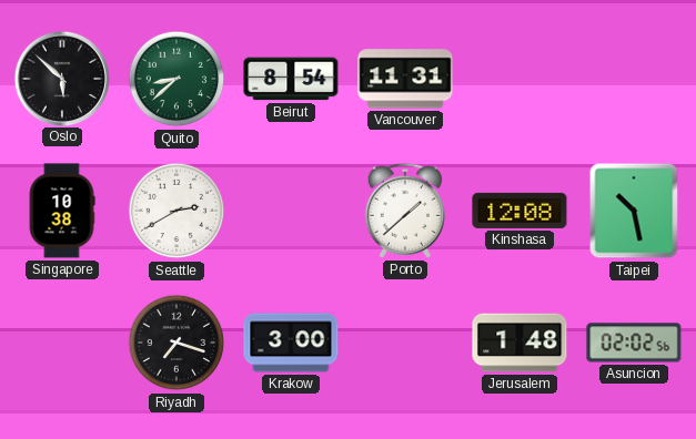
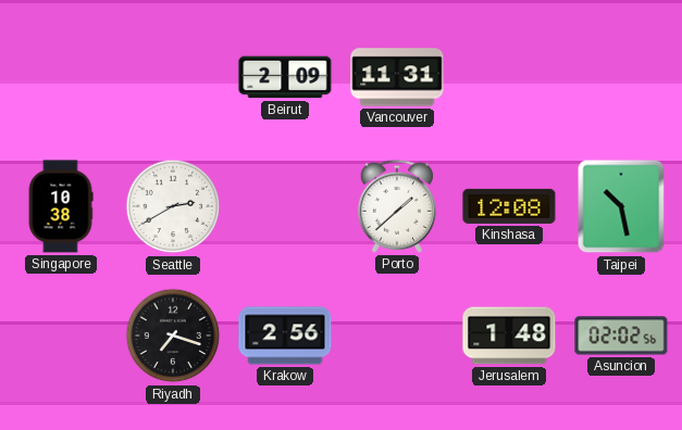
Oslo: 5:52 -> none (61, 78)
Quito: 8:38 -> none (176, 79)
Beirut: 8:54 -> 2:09 (285, 77)
Krakow: 3:00 -> 2:56 (285, 336)
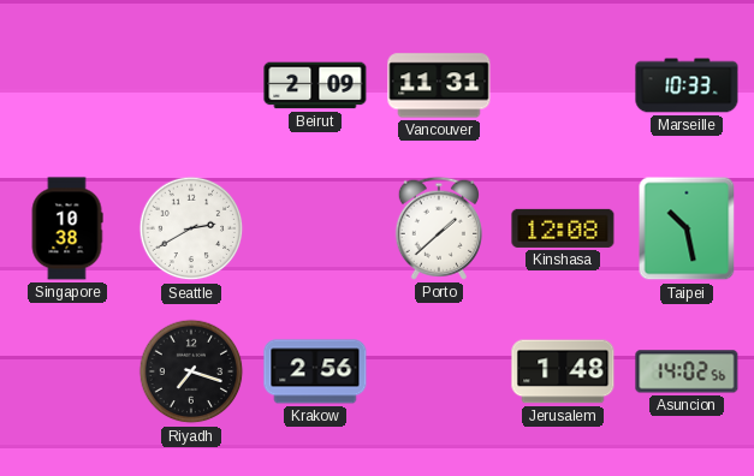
Marseille: none -> 10:33 (687, 85)
Asuncion: 02:02 -> 14:02 (687, 371)
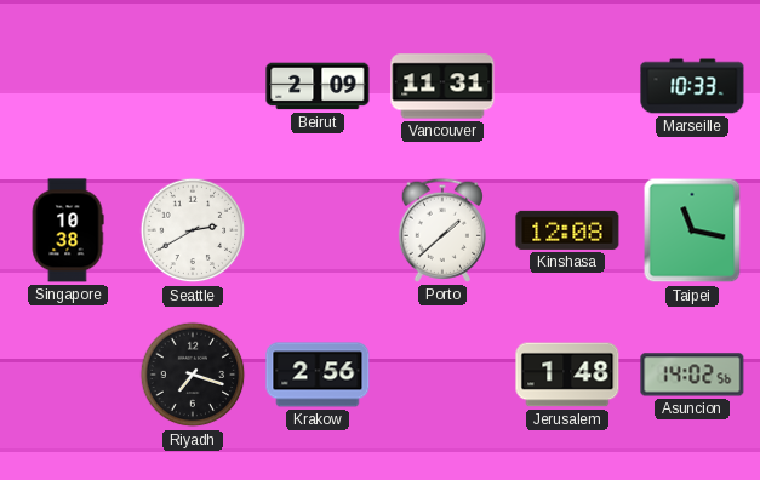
Taipei: 10:28 -> 11:17 (692, 230)
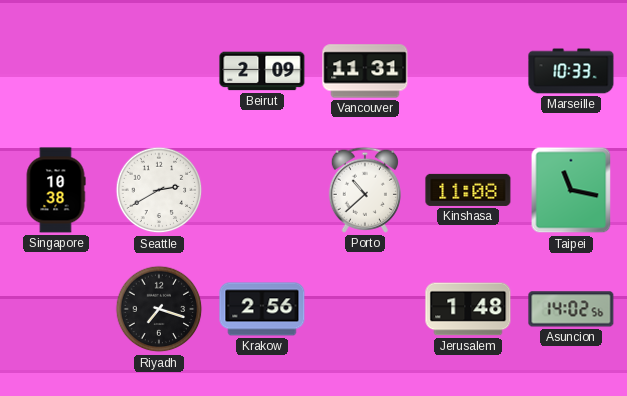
Porto: 1:38 -> 10:38 (364, 190)
Kinshasa: 12:08 -> 11:08 (468, 190)
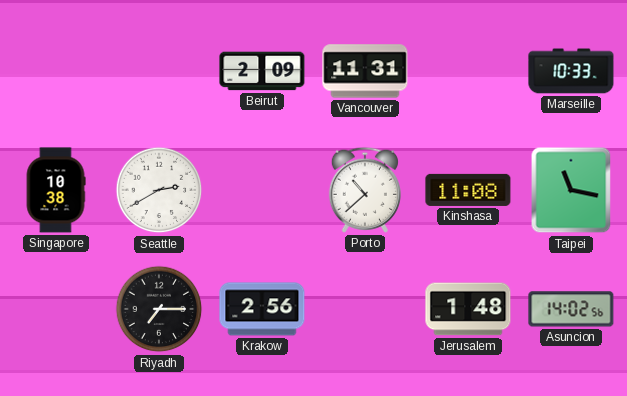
Riyadh: 7:18 -> 7:15 (159, 309)
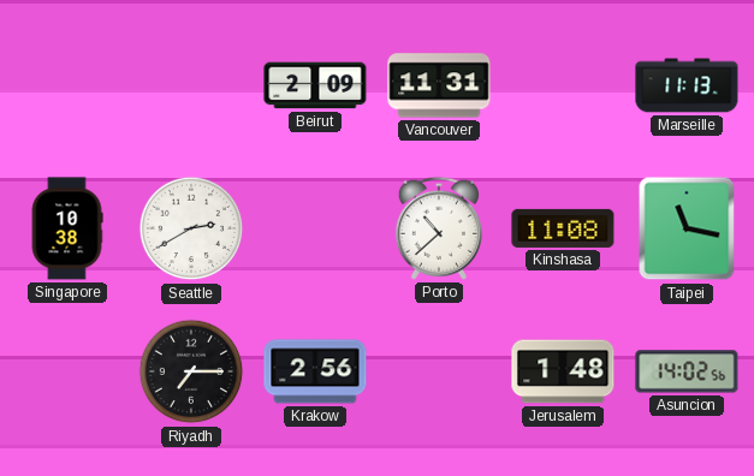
Marseille: 10:33 -> 11:13 (687, 85)
